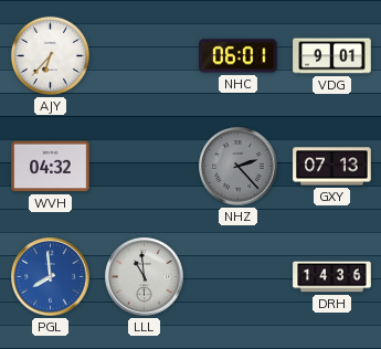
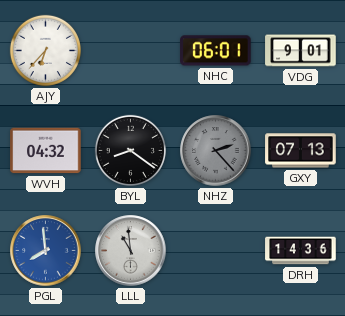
BYL: none -> 8:21 (130, 150)
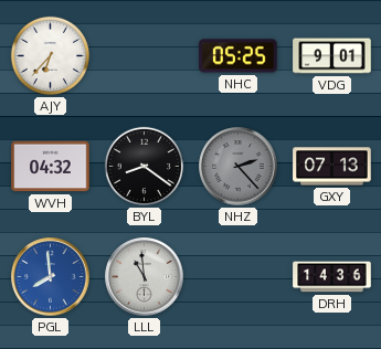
NHC: 06:01 -> 05:25 (239, 56)
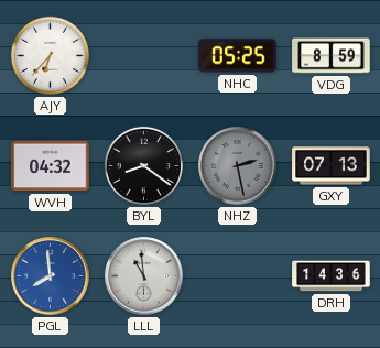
VDG: 9:01 -> 8:59 (332, 56)
NHZ: 2:23 -> 2:28 (238, 166)
